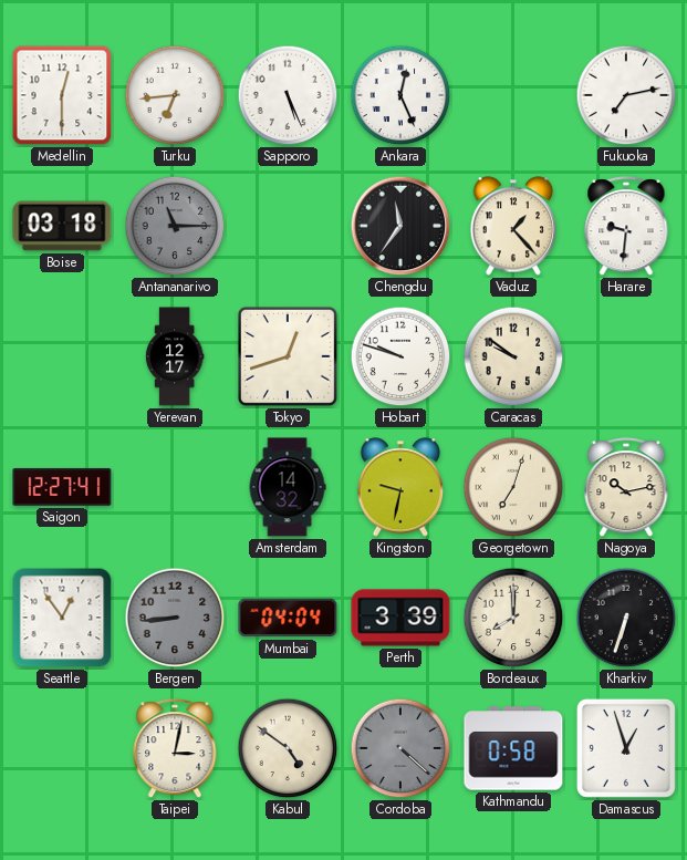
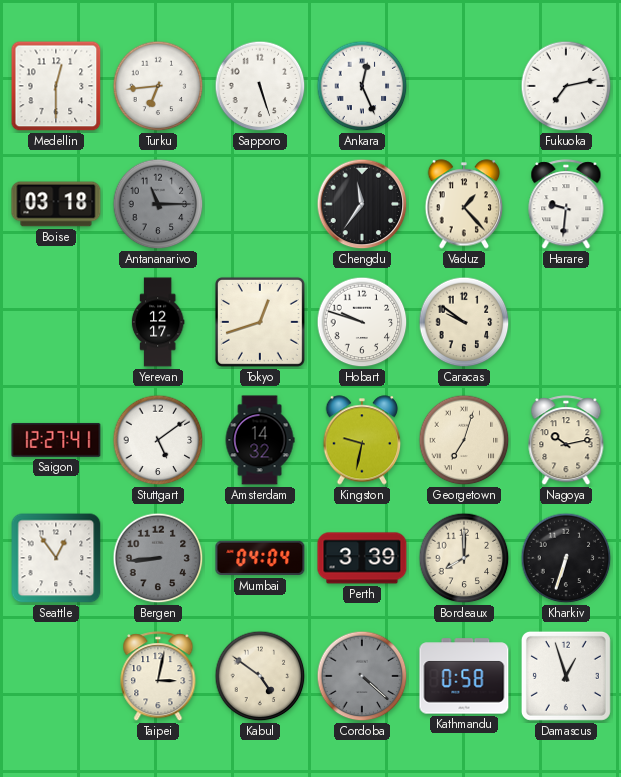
Sapporo: 5:26 -> 5:27 (260, 86)
Stuttgart: none -> 5:09 (158, 440)
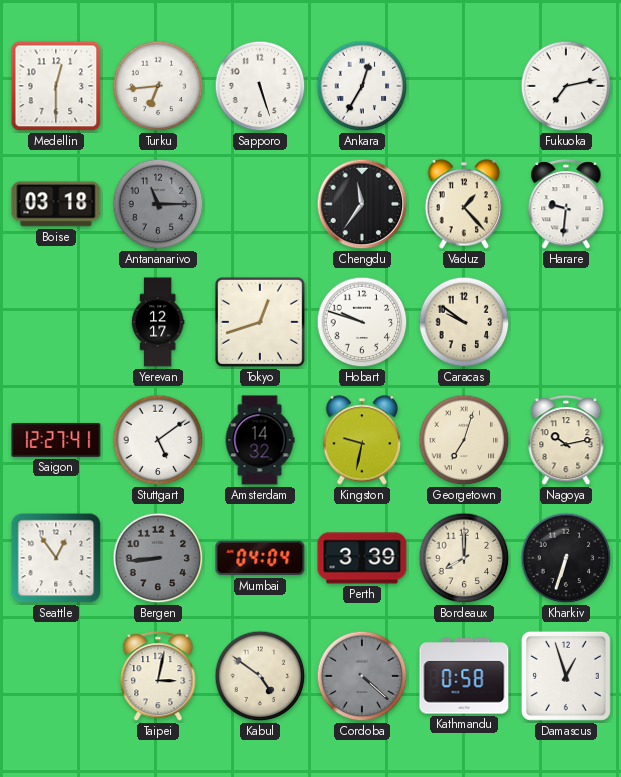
Ankara: 12:26 -> 12:35 (362, 86)
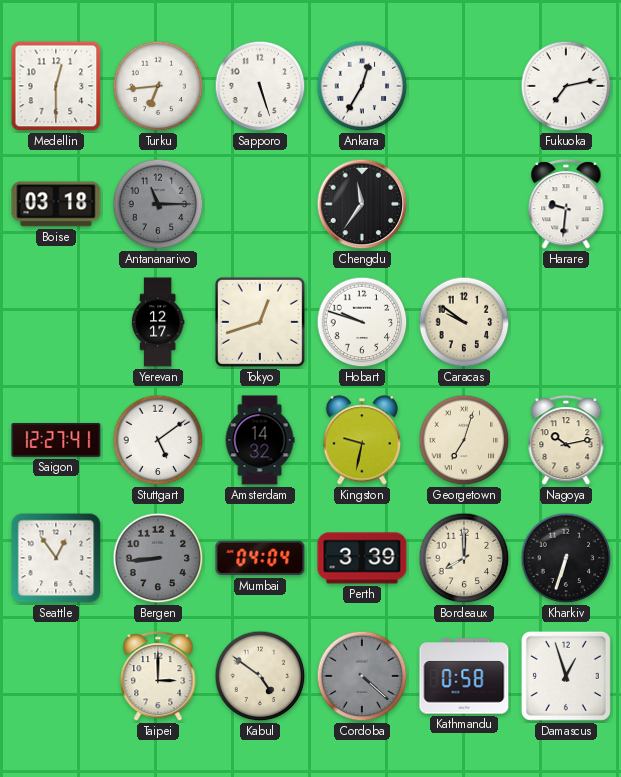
Vaduz: 1:23 -> none (464, 204)
Taipei: 3:02 -> 3:00 (158, 677)
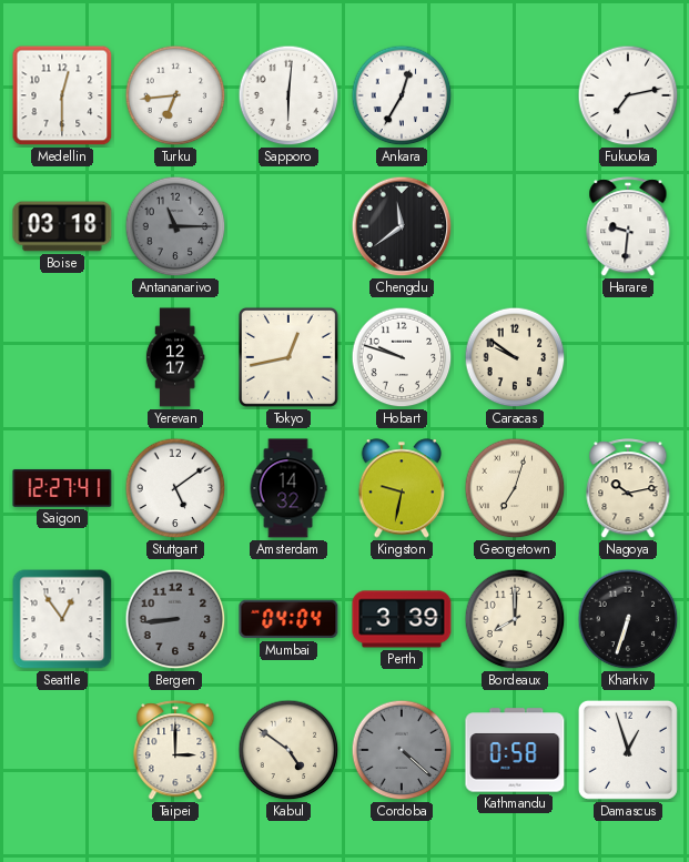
Sapporo: 5:27 -> 6:01 (288, 95)
Chengdu: 11:36 -> 11:39 (402, 226)
Tokyo: 12:42 -> 12:43 (288, 357)
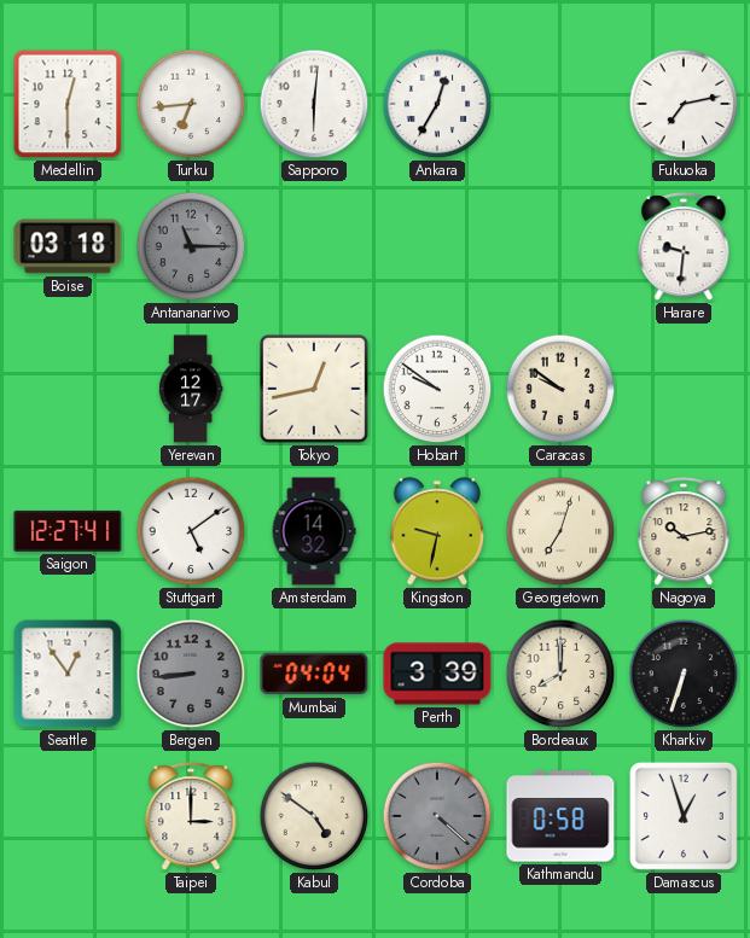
Chengdu: 11:39 -> none (402, 226)
Hobart: 9:48 -> 9:51 (437, 389)
